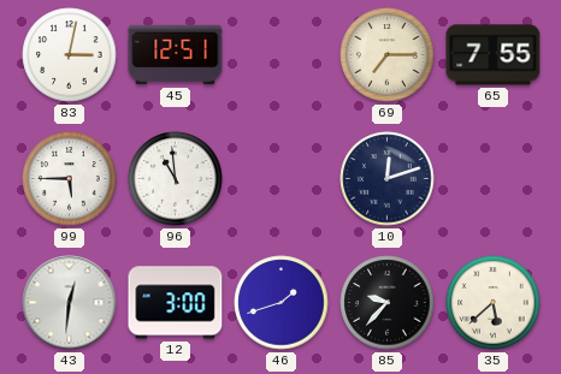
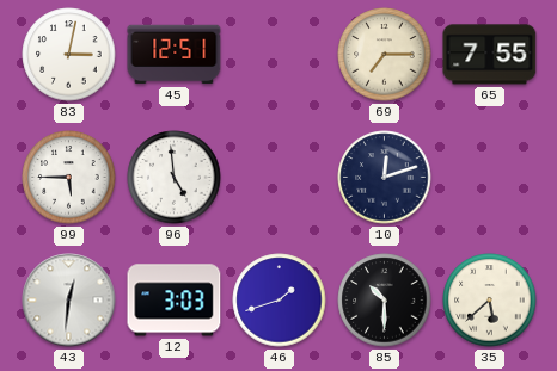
96: 10:59 -> 4:59 (175, 178)
12: 3:00 -> 3:03 (175, 301)
85: 9:37 -> 10:30 (385, 301)
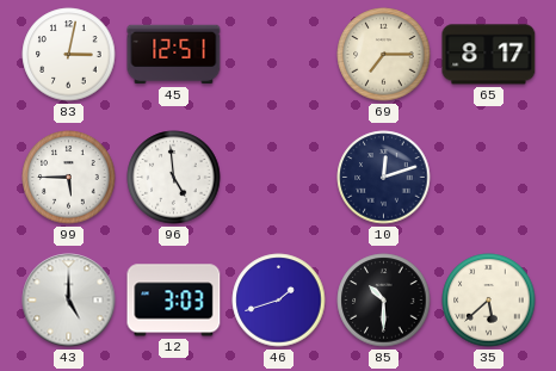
65: 7:55 -> 8:17 (489, 55)
43: 12:31 -> 5:00 (69, 301)
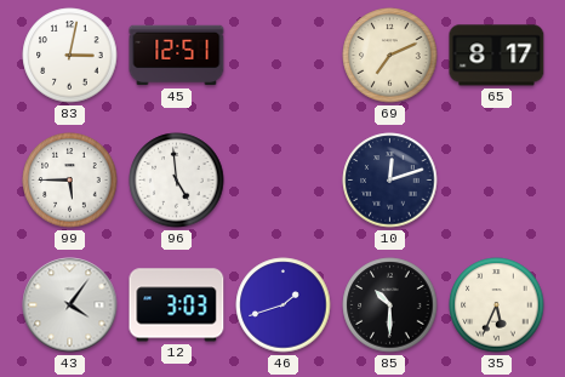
69: 7:15 -> 7:11 (390, 56)
43: 5:00 -> 4:06 (70, 305)
35: 5:38 -> 5:34 (497, 305)
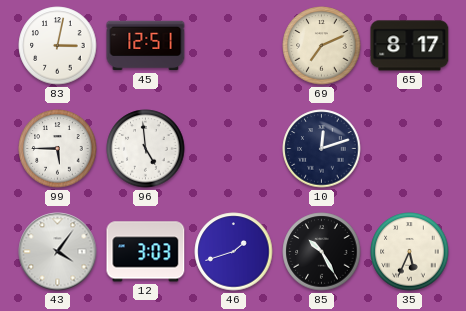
85: 10:30 -> 10:25 (322, 252)
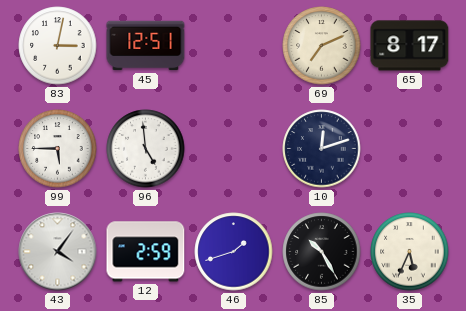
12: 3:03 -> 2:59 (146, 252)
